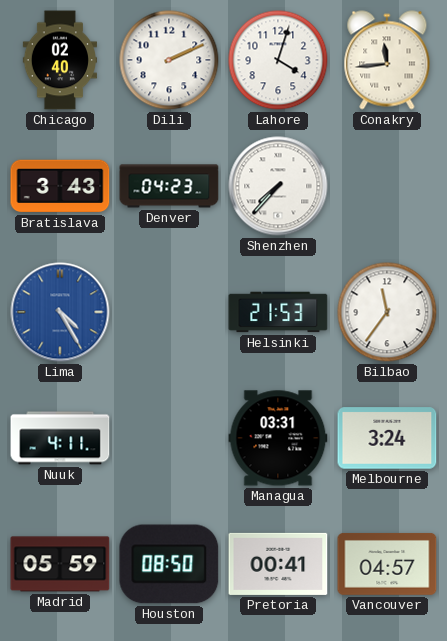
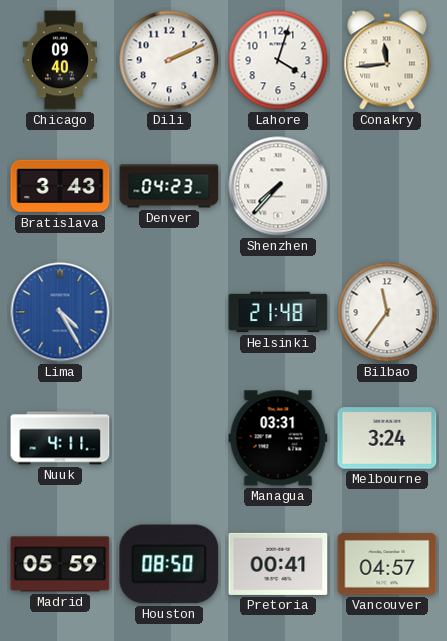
Chicago: 02:40 -> 09:40 (59, 60)
Helsinki: 21:53 -> 21:48 (278, 312)
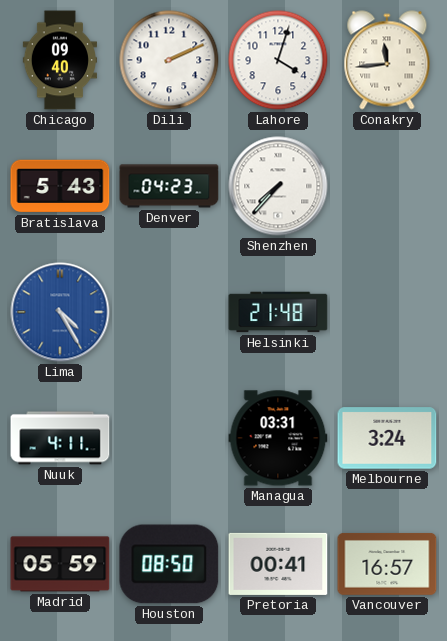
Bratislava: 3:43 -> 5:43 (60, 186)
Bilbao: 11:36 -> none (387, 312)
Vancouver: 04:57 -> 16:57 (387, 564)
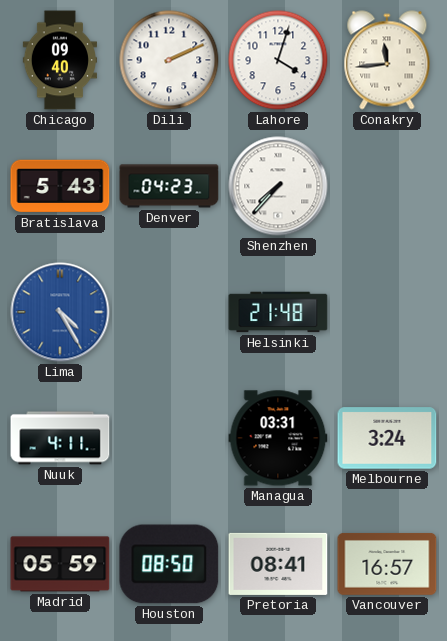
Pretoria: 00:41 -> 08:41 (278, 564)
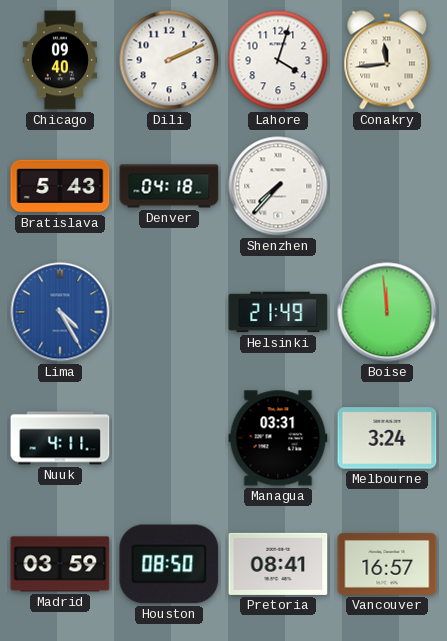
Denver: 04:23 -> 04:18 (169, 186)
Helsinki: 21:48 -> 21:49 (278, 312)
Boise: none -> 11:59 (387, 312)
Madrid: 05:59 -> 03:59 (60, 564)
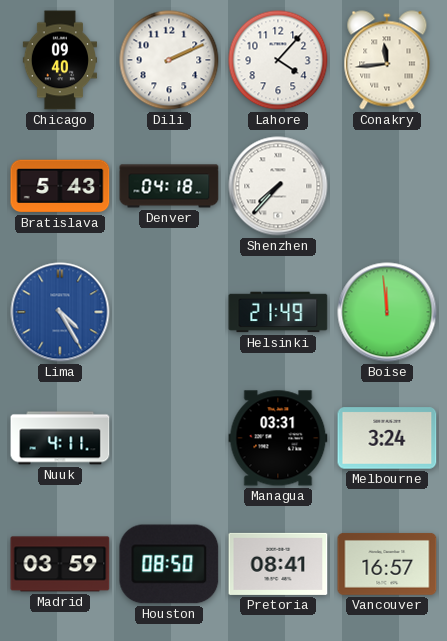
Lahore: 4:03 -> 4:07 (278, 60)
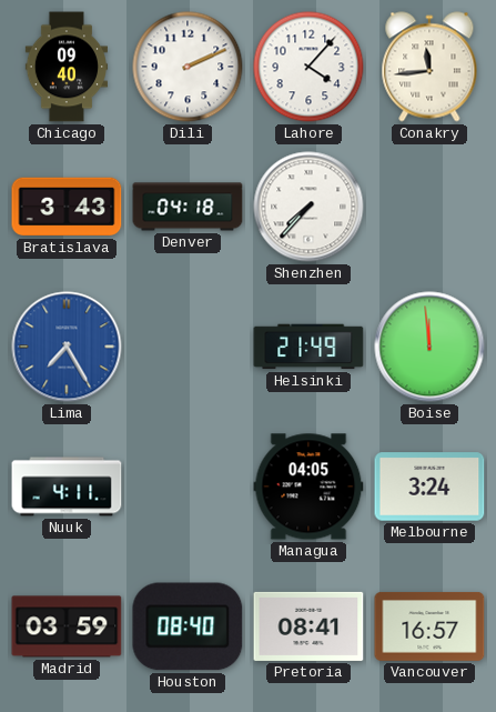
Bratislava: 5:43 -> 3:43 (67, 207)
Lima: 4:25 -> 7:25 (67, 347)
Managua: 03:31 -> 04:05 (308, 487)
Houston: 08:50 -> 08:40 (188, 626)
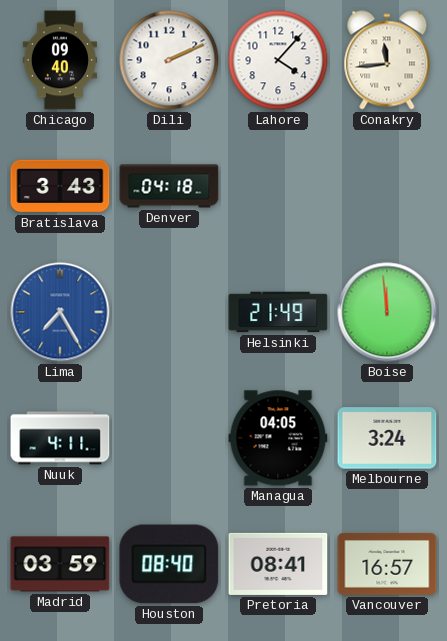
Shenzhen: 7:37 -> none (308, 207)
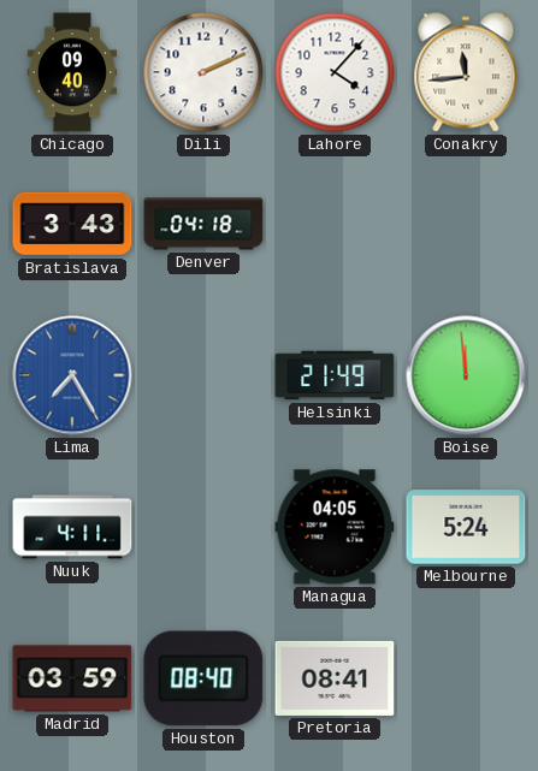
Melbourne: 3:24 -> 5:24 (466, 527)
Vancouver: 16:57 -> none (387, 564)
